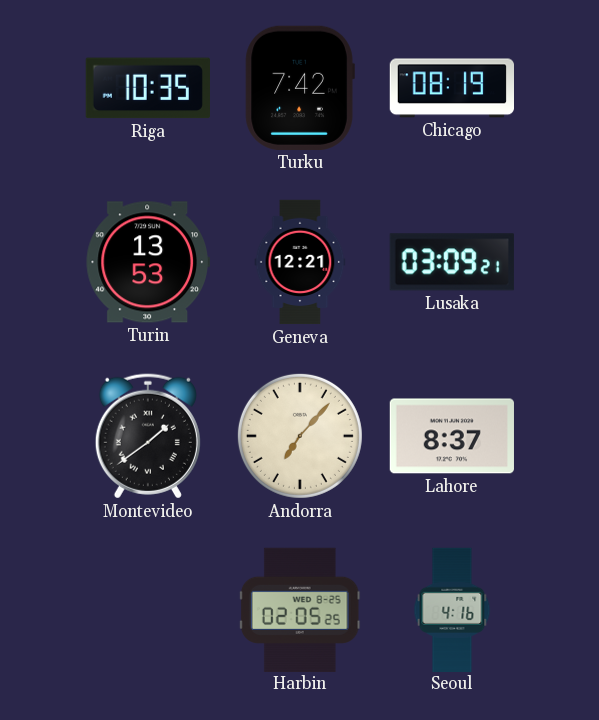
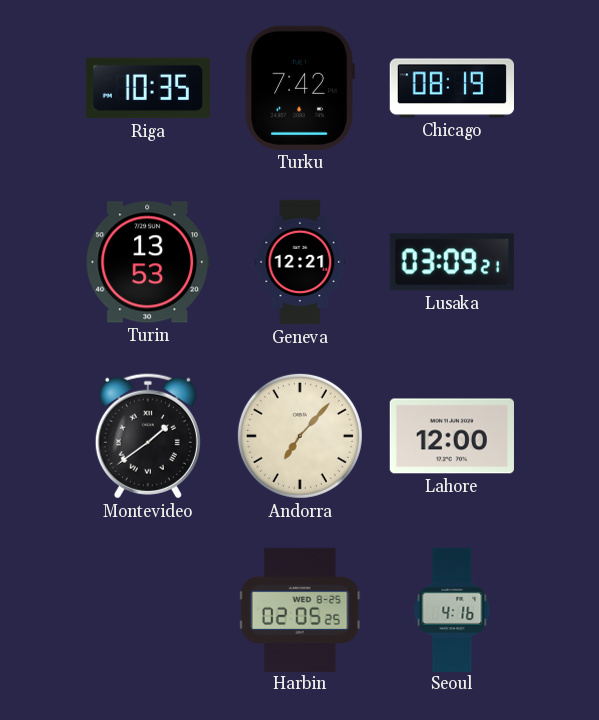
Lahore: 8:37 -> 12:00 (452, 436)
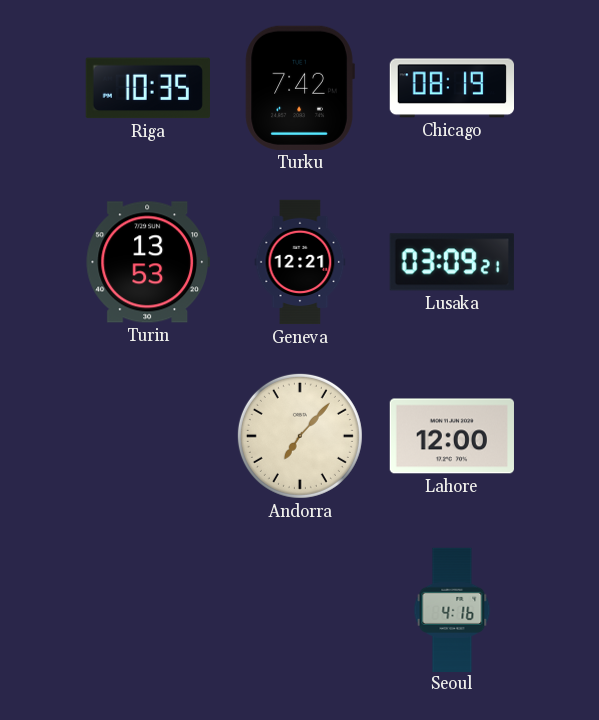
Montevideo: 1:39 -> none (148, 436)
Harbin: 02:05 -> none (300, 609)
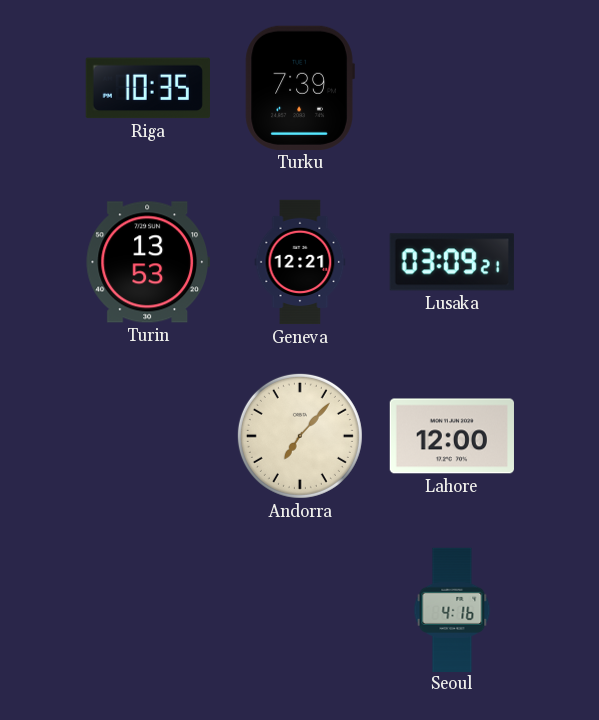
Turku: 7:42 -> 7:39 (300, 88)
Chicago: 08:19 -> none (451, 88)
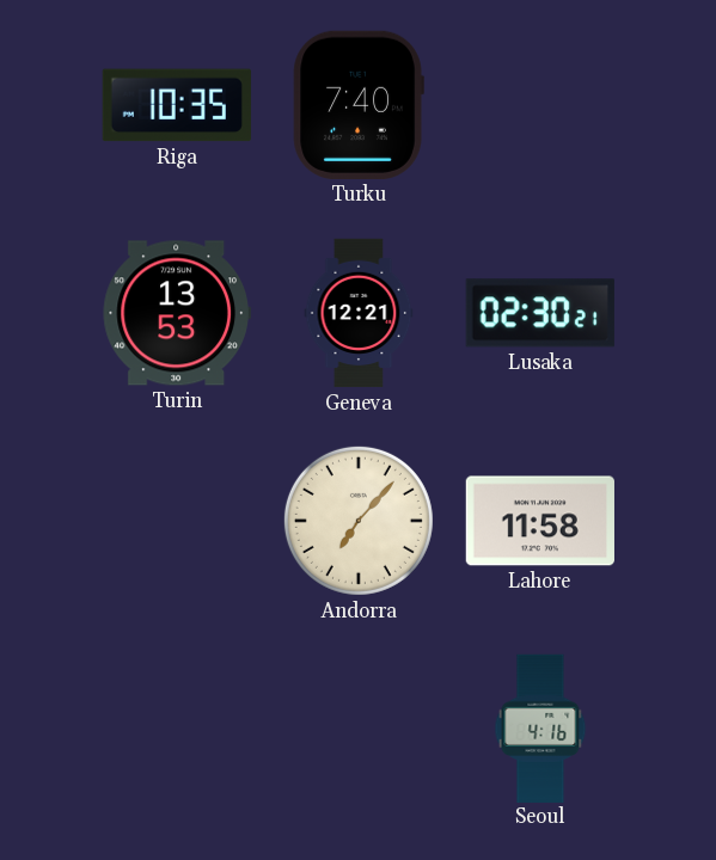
Turku: 7:39 -> 7:40 (359, 105)
Lusaka: 03:09 -> 02:30 (540, 313)
Lahore: 12:00 -> 11:58 (540, 521)
